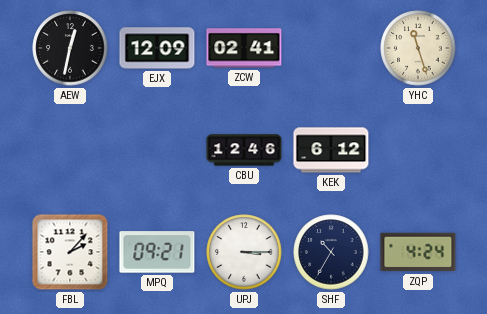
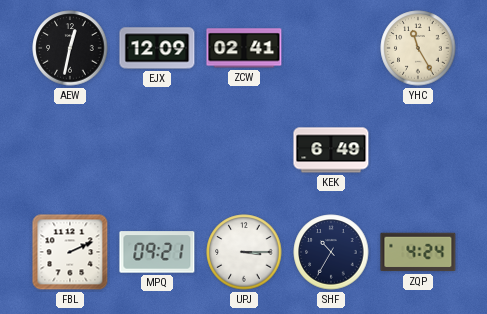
YHC: 11:27 -> 11:25 (418, 48)
CBU: 12:46 -> none (244, 150)
KEK: 6:12 -> 6:49 (331, 150)
FBL: 2:07 -> 2:11 (70, 252)
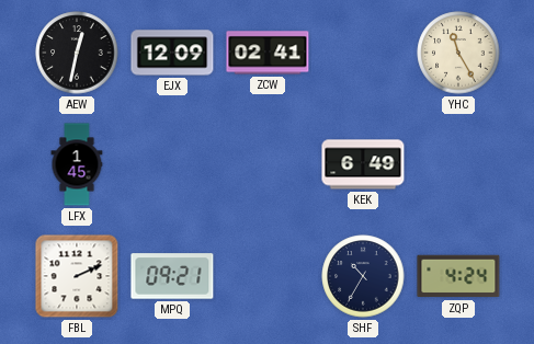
LFX: none -> 1:45 (77, 164)
UPJ: 3:15 -> none (244, 252)
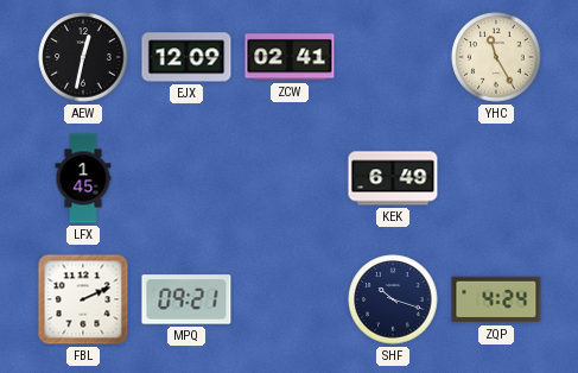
SHF: 10:35 -> 10:18 (393, 299)
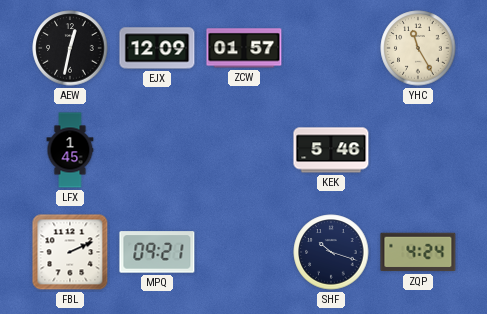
ZCW: 02:41 -> 01:57 (244, 48)
KEK: 6:49 -> 5:46 (331, 150)
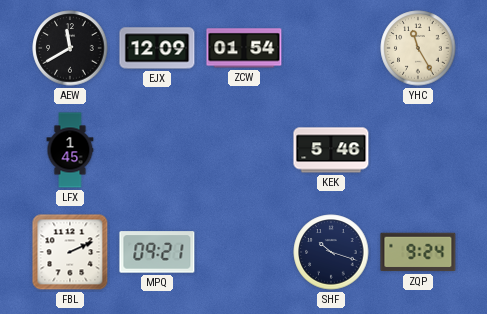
AEW: 12:32 -> 11:40 (70, 48)
ZCW: 01:57 -> 01:54 (244, 48)
ZQP: 4:24 -> 9:24 (418, 252)
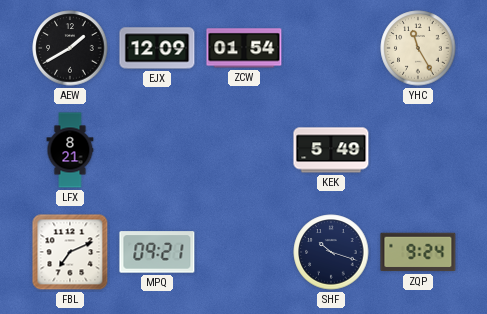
AEW: 11:40 -> 1:40 (70, 48)
LFX: 1:45 -> 8:21 (70, 150)
KEK: 5:46 -> 5:49 (331, 150)
FBL: 2:11 -> 7:11 (70, 252)
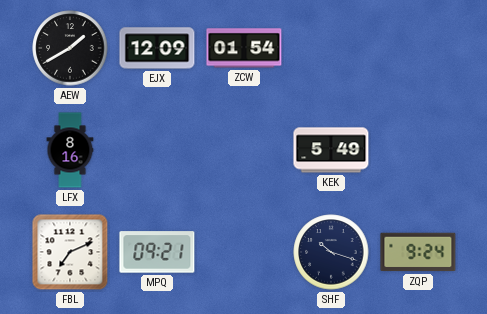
YHC: 11:25 -> none (418, 48)
LFX: 8:21 -> 8:16 (70, 150)
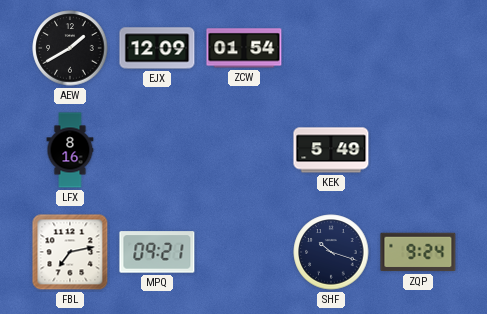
FBL: 7:11 -> 7:13 (70, 252)
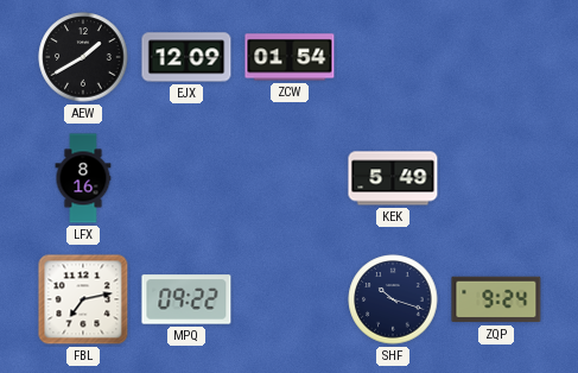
MPQ: 09:21 -> 09:22 (186, 299)
